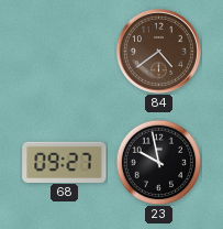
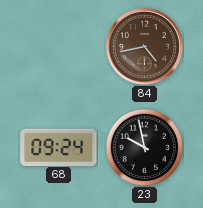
84: 4:39 -> 4:43 (144, 46)
68: 09:27 -> 09:24 (59, 147)
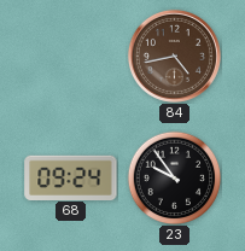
23: 9:58 -> 9:54 (174, 177)
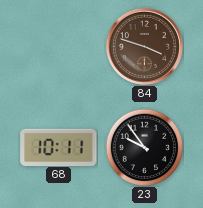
84: 4:43 -> 3:48 (144, 46)
68: 09:24 -> 10:11 (59, 147)
